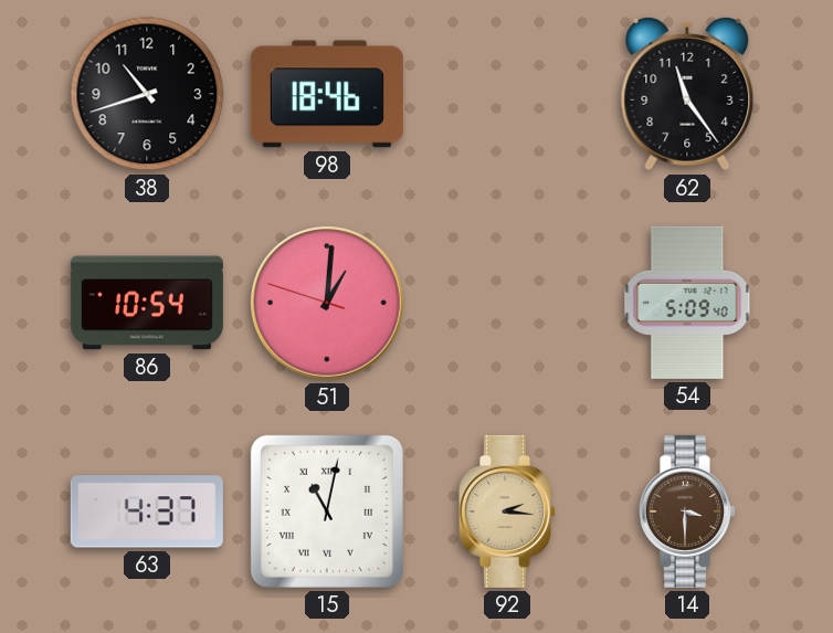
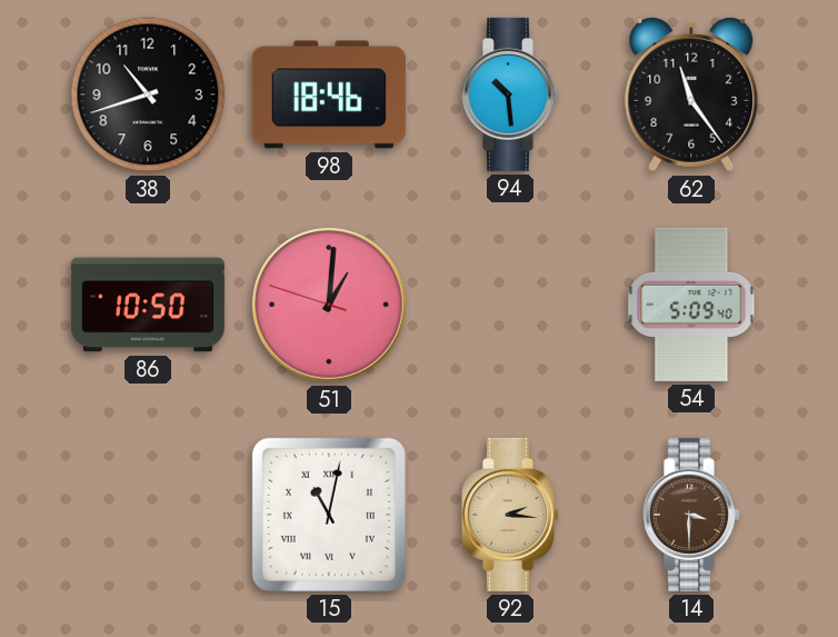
94: none -> 10:29 (510, 94)
86: 10:54 -> 10:50 (148, 305)
63: 4:37 -> none (147, 511)
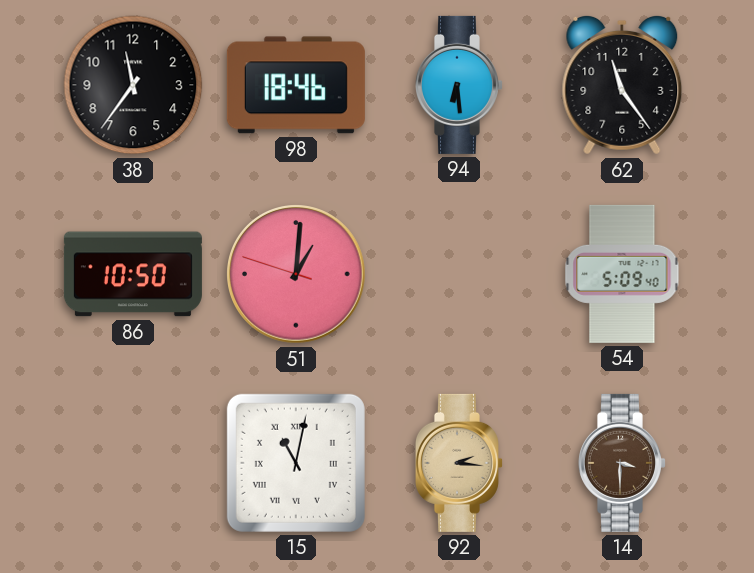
38: 10:42 -> 11:36 (133, 85)
94: 10:29 -> 6:29 (459, 85)
